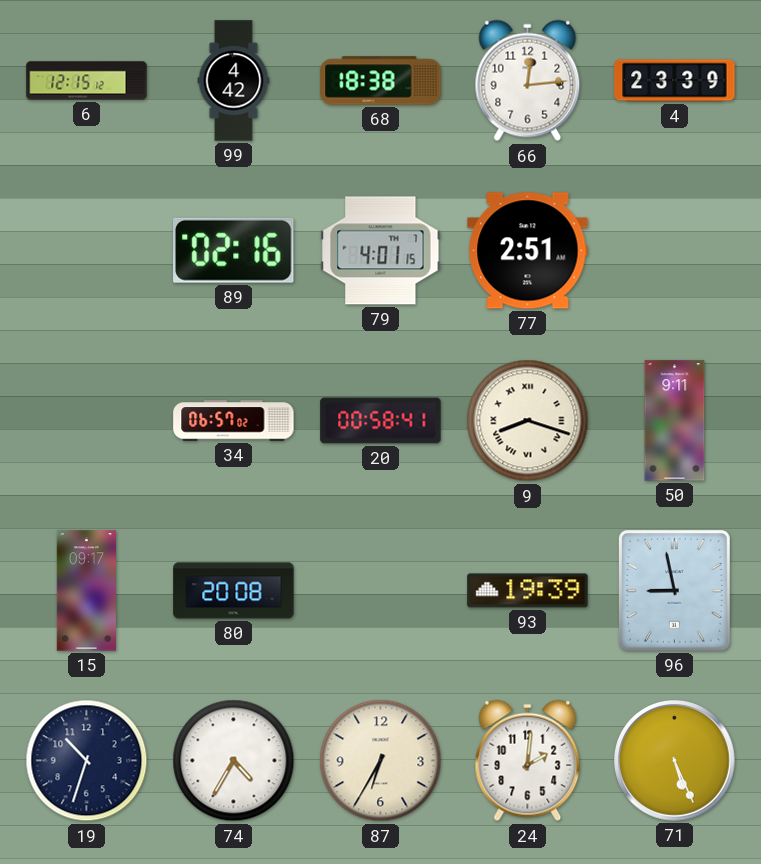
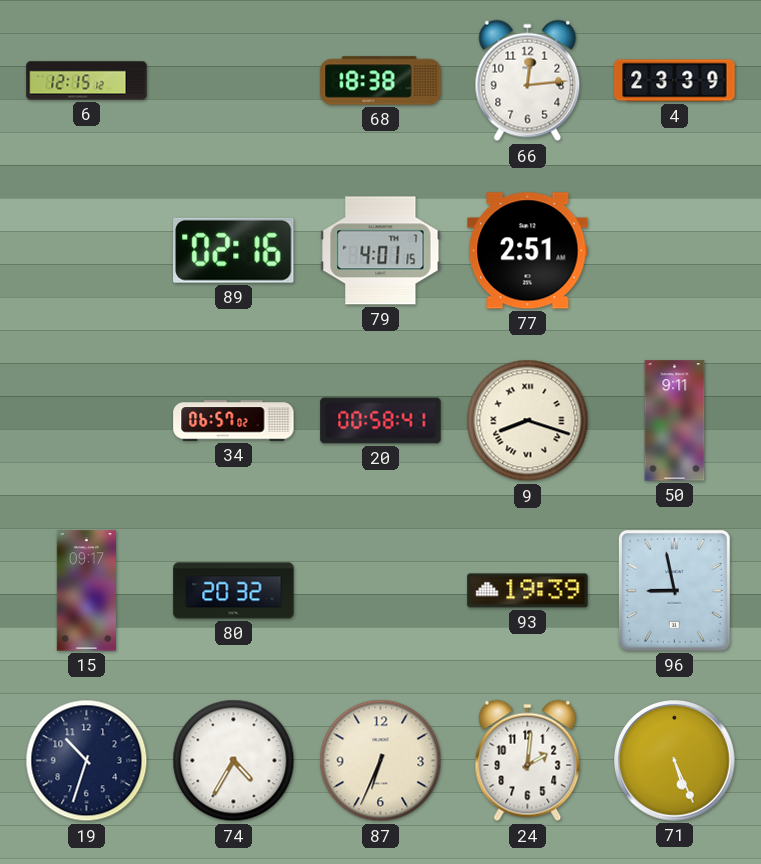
99: 4:42 -> none (234, 81)
80: 20:08 -> 20:32 (234, 591)
87: 6:35 -> 6:34 (381, 761)
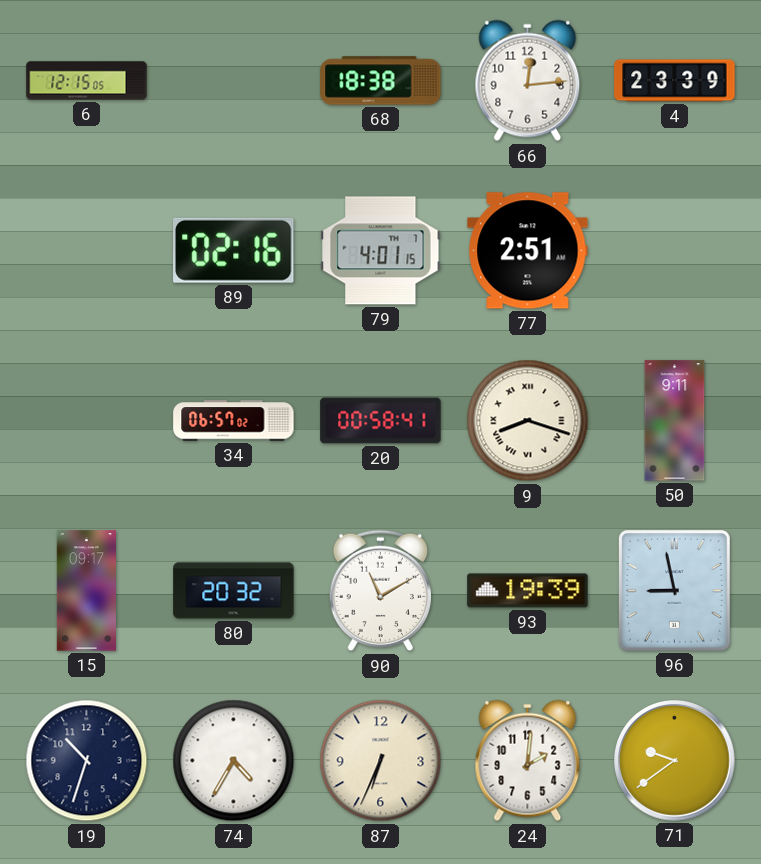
6: 12:15:12 -> 12:15:05 (87, 81)
90: none -> 11:10 (380, 591)
71: 5:26 -> 9:39 (675, 761)
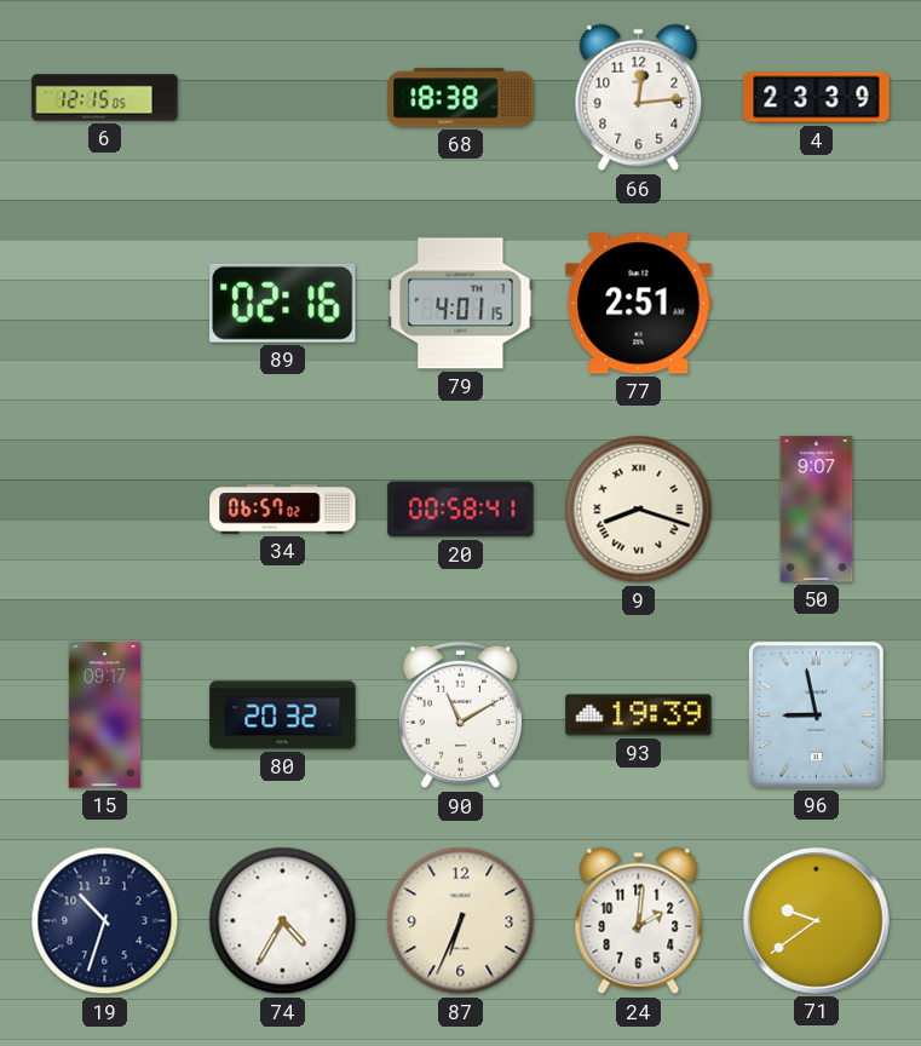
50: 9:11 -> 9:07 (817, 510)
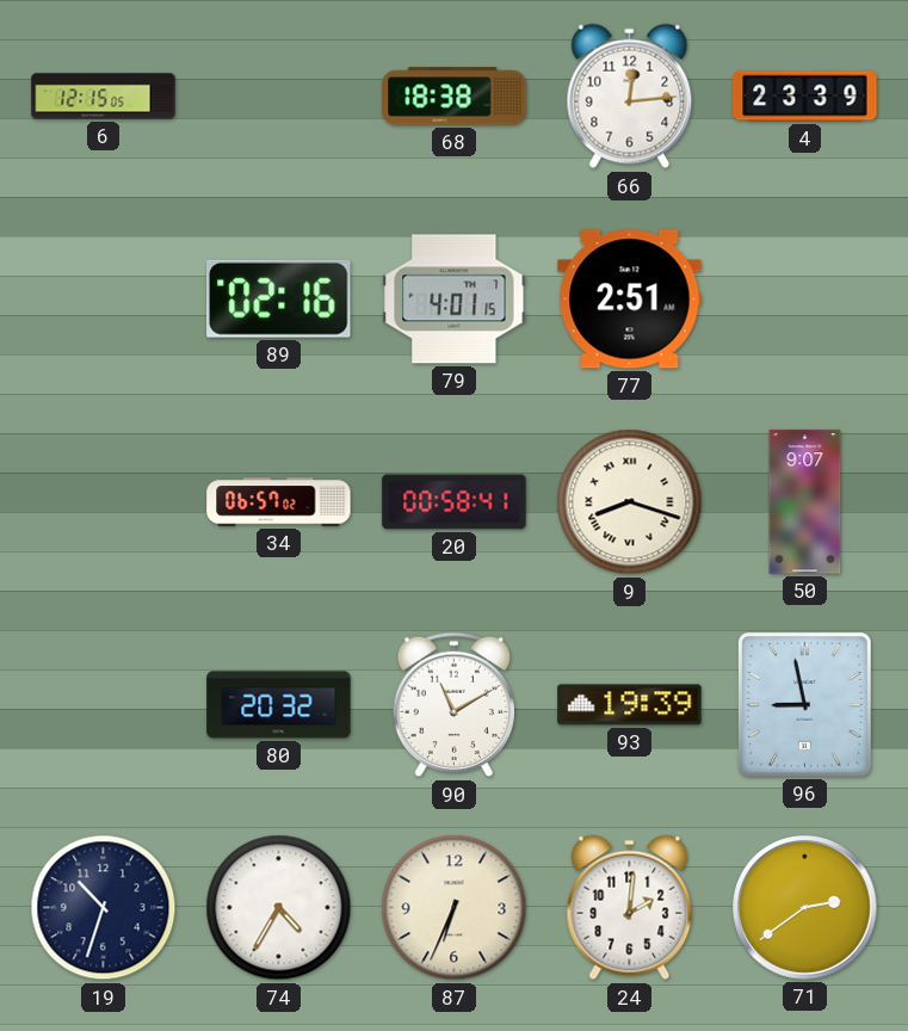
15: 09:17 -> none (104, 715)
71: 9:39 -> 2:39 (805, 908)
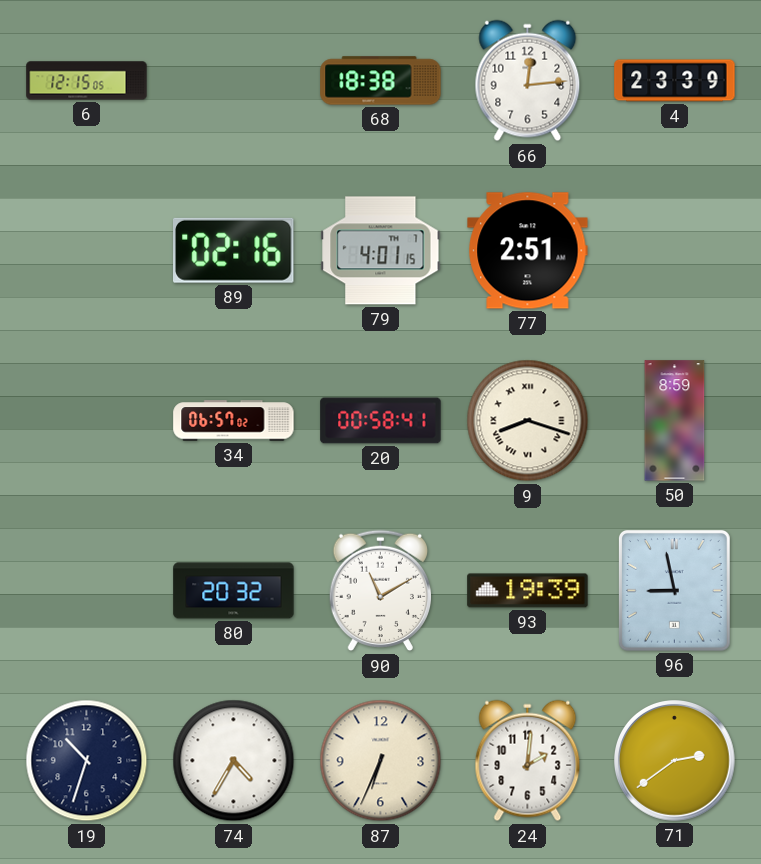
50: 9:07 -> 8:59 (675, 421)
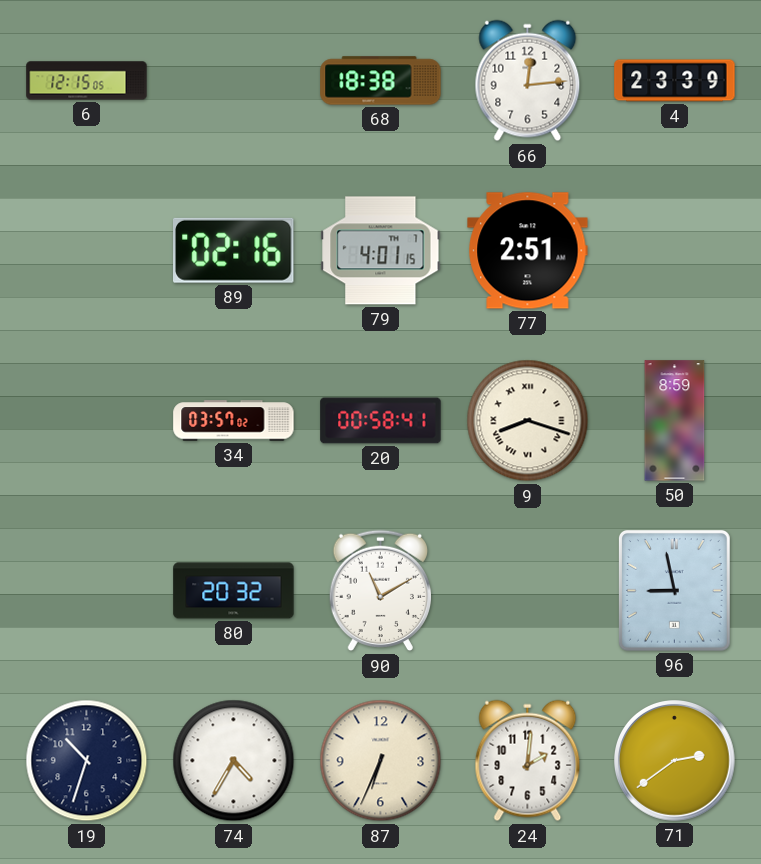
34: 06:57 -> 03:57 (234, 421)
93: 19:39 -> none (528, 591)
